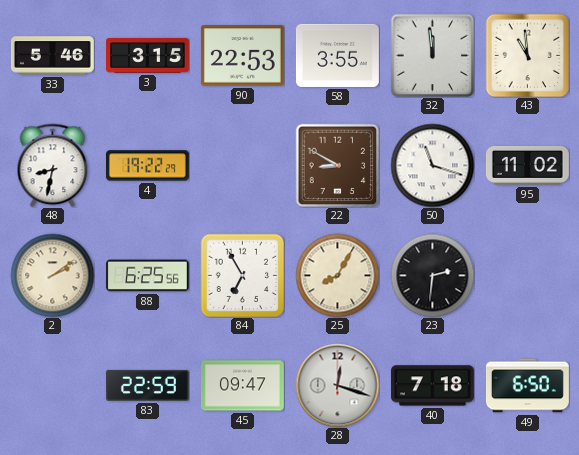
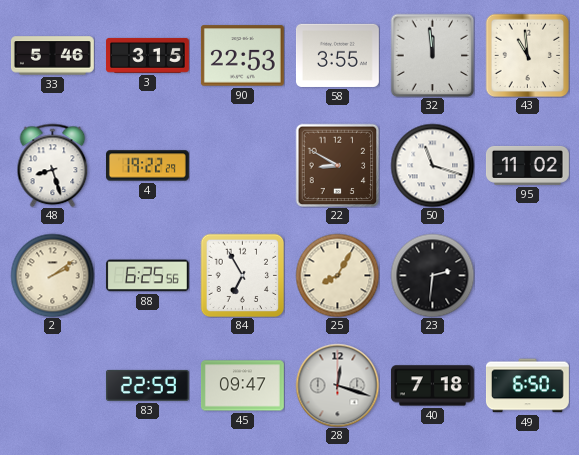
48: 8:32 -> 8:27 (53, 165)
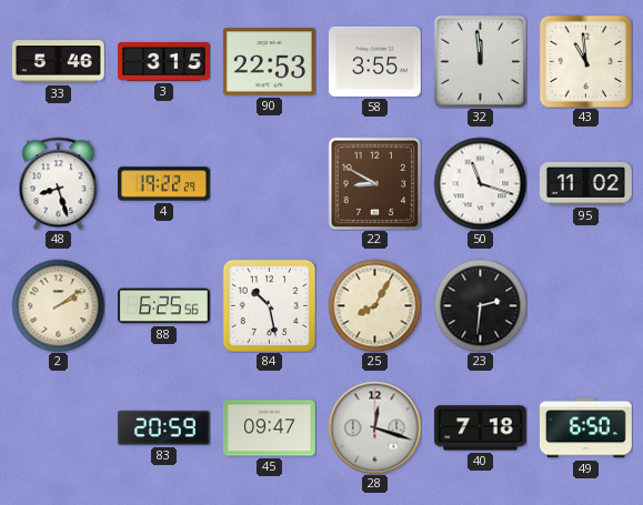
84: 6:55 -> 10:28 (269, 305)
83: 22:59 -> 20:59 (163, 427)
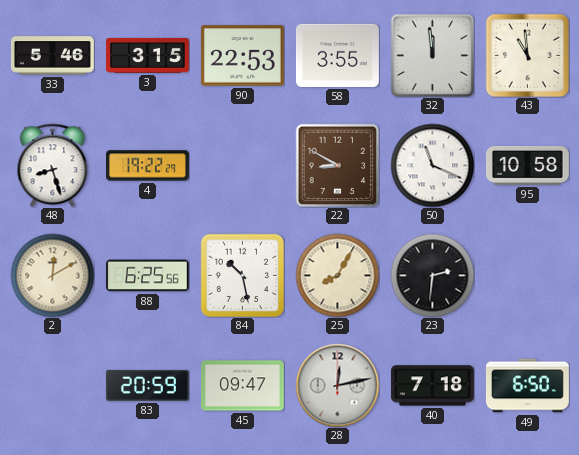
50: 11:18 -> 11:19 (432, 165)
95: 11:02 -> 10:58 (527, 165)
2: 2:09 -> 12:10 (52, 275)
28: 12:18 -> 12:13 (337, 385)
